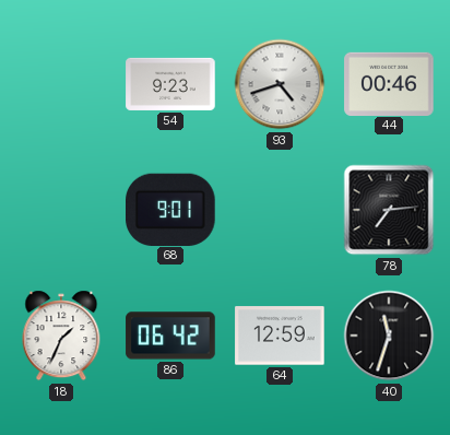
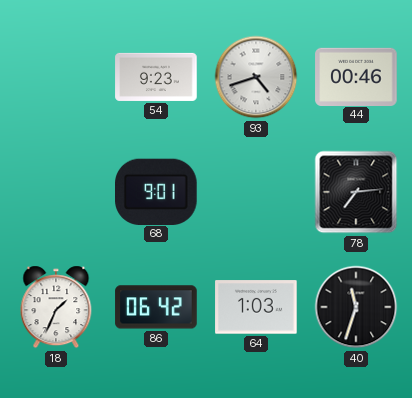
64: 12:59 -> 1:03 (256, 307)
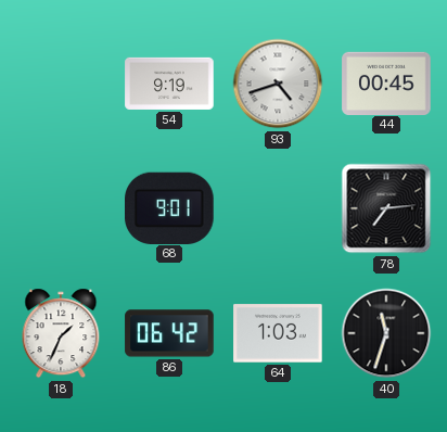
54: 9:23 -> 9:19 (169, 84)
44: 00:46 -> 00:45 (386, 82)
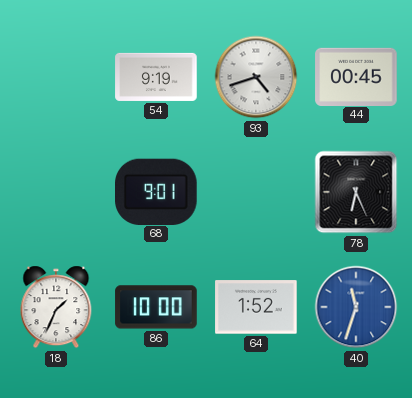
78: 7:14 -> 6:26 (356, 192)
86: 06:42 -> 10:00 (156, 307)
64: 1:03 -> 1:52 (256, 307)
40 dial: black -> blue (356, 307)
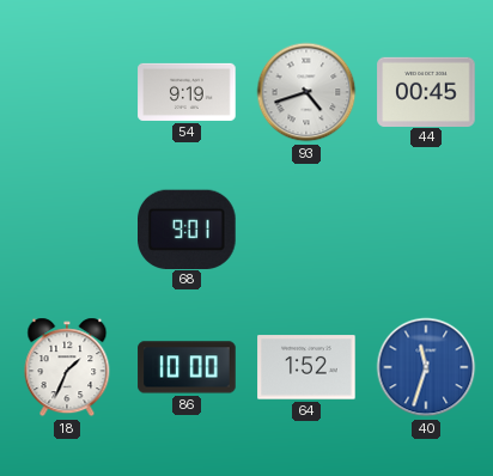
78: 6:26 -> none (356, 192)
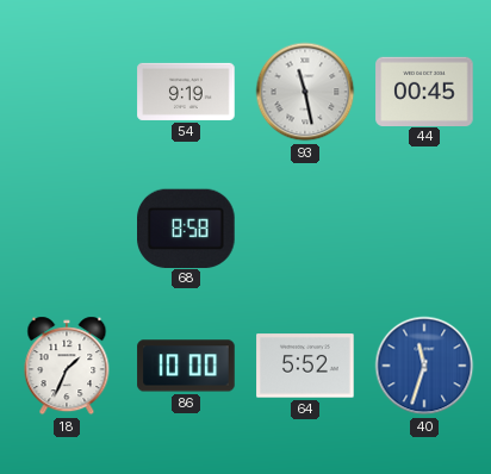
93: 4:42 -> 11:28 (305, 92)
68: 9:01 -> 8:58 (187, 227)
64: 1:52 -> 5:52 (305, 366)
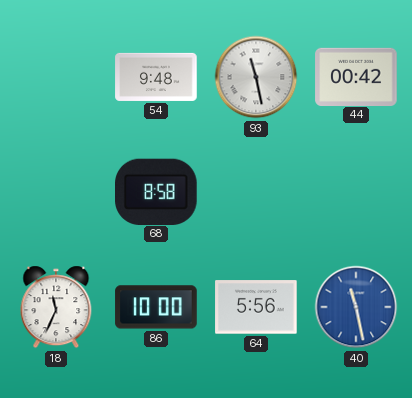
54: 9:19 -> 9:48 (156, 77)
44: 00:45 -> 00:42 (356, 76)
18: 1:34 -> 11:34 (56, 307)
64: 5:52 -> 5:56 (256, 307)
40: 11:33 -> 11:28 (356, 307)
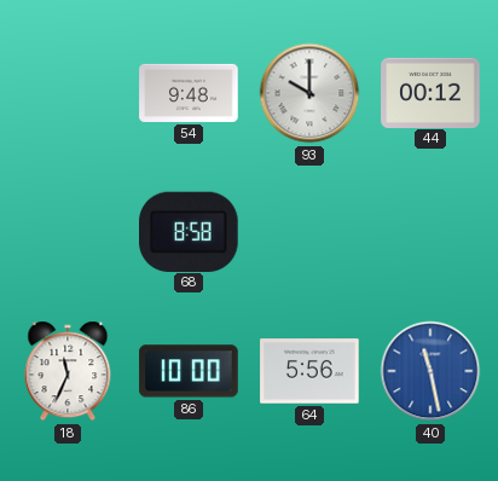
93: 11:28 -> 10:00 (309, 93)
44: 00:42 -> 00:12 (430, 92)
